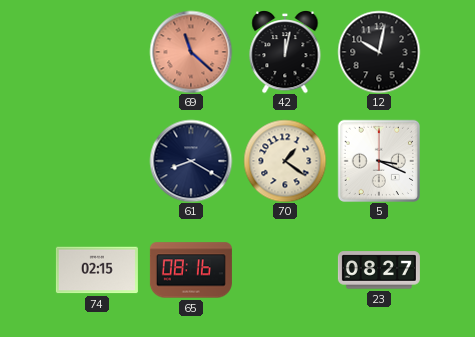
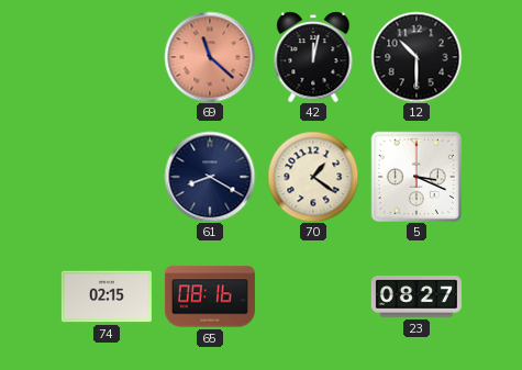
12: 10:02 -> 10:30 (417, 57)
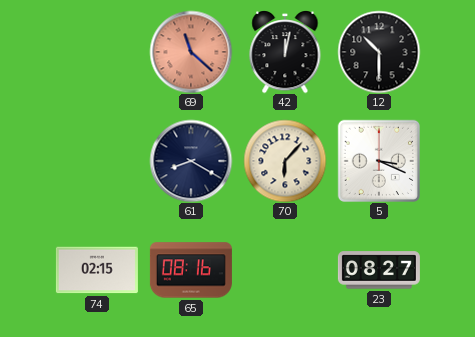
70: 1:21 -> 6:07 (285, 161)
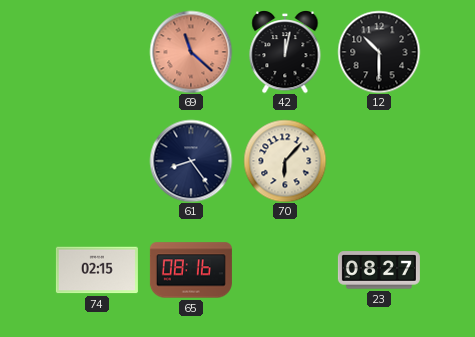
61: 8:20 -> 8:24 (191, 161)
5: 3:19 -> none (378, 160)
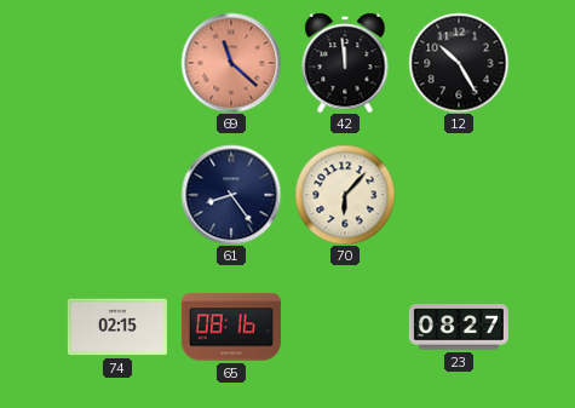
42: 12:02 -> 11:59 (345, 63)
12: 10:30 -> 10:25 (459, 63)
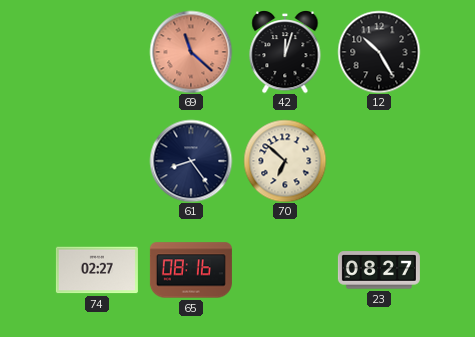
42: 11:59 -> 12:03 (285, 52)
70: 6:07 -> 6:52 (285, 161)
74: 02:15 -> 02:27 (97, 270)
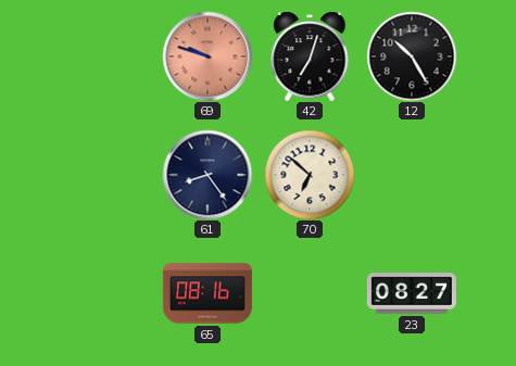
69: 11:22 -> 9:48 (207, 56)
42: 12:03 -> 7:03 (310, 56)
74: 02:27 -> none (97, 270)
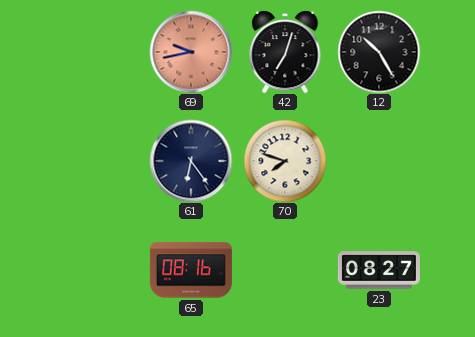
69: 9:48 -> 9:43 (191, 52)
61: 8:24 -> 6:24 (191, 161)
70: 6:52 -> 7:48 (285, 161)
